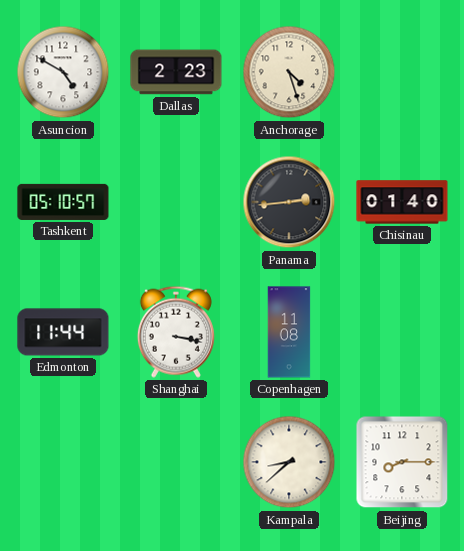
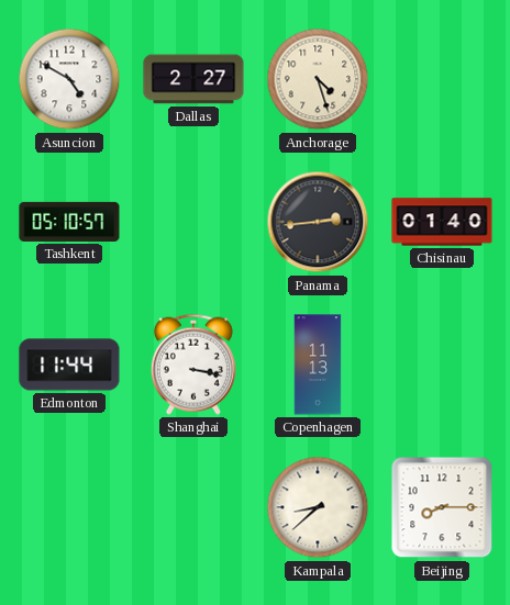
Dallas: 2:23 -> 2:27 (193, 79)
Copenhagen: 11:08 -> 11:13 (318, 365)
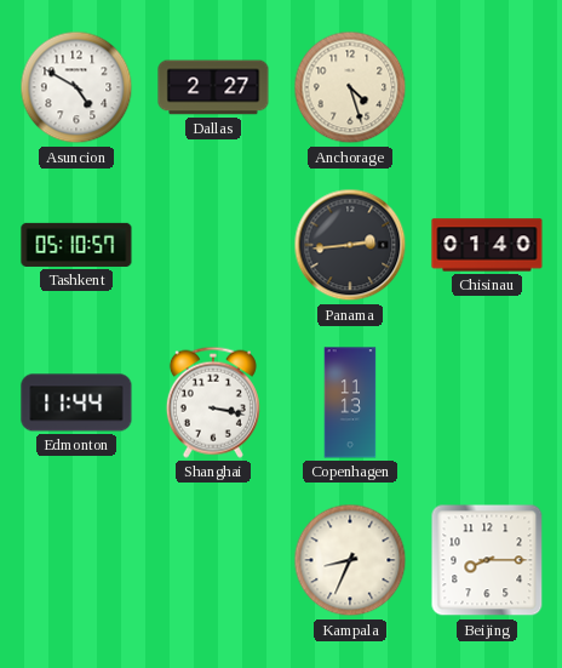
Kampala: 8:38 -> 8:34 (350, 560)
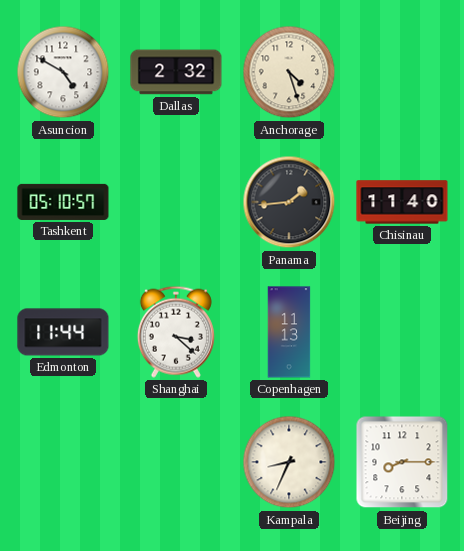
Dallas: 2:27 -> 2:32 (176, 72)
Panama: 2:44 -> 1:44 (289, 202)
Chisinau: 01:40 -> 11:40 (402, 202)
Shanghai: 3:17 -> 3:22 (176, 332)
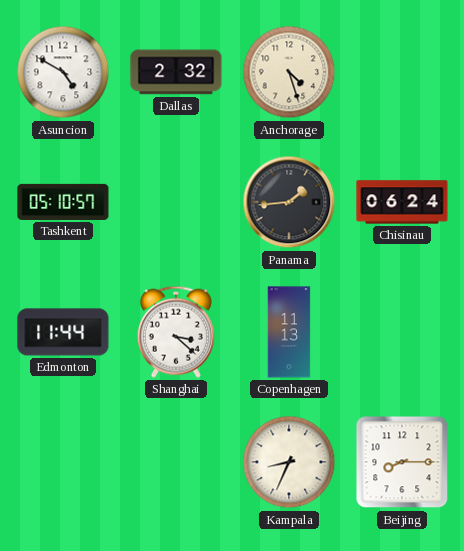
Chisinau: 11:40 -> 06:24 (402, 202)
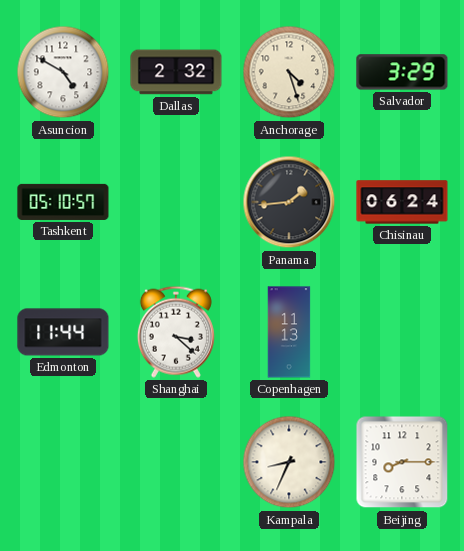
Salvador: none -> 3:29 (402, 72)
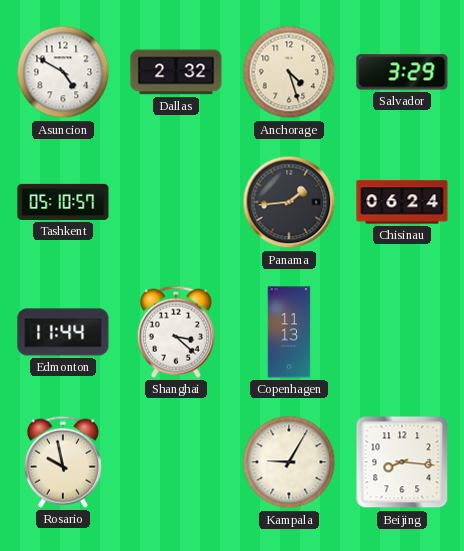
Rosario: none -> 9:58 (63, 462)
Kampala: 8:34 -> 9:05 (289, 462)
Beijing: 8:15 -> 8:16 (402, 462)
